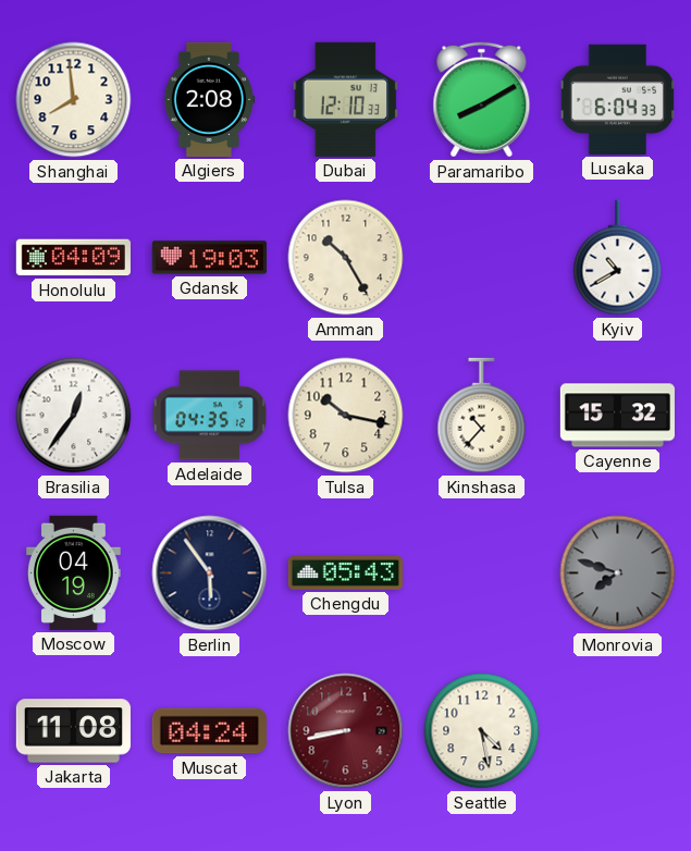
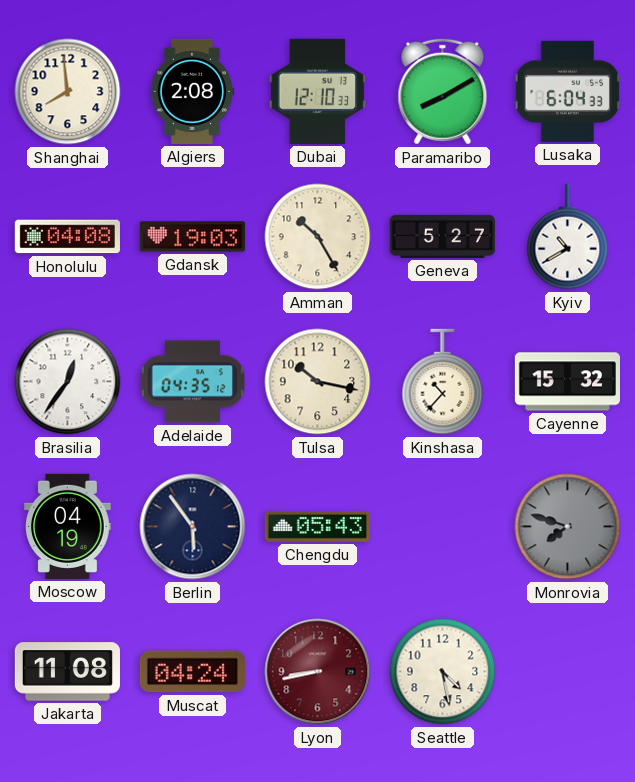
Honolulu: 04:09 -> 04:08 (67, 237)
Geneva: none -> 5:27 (442, 236)
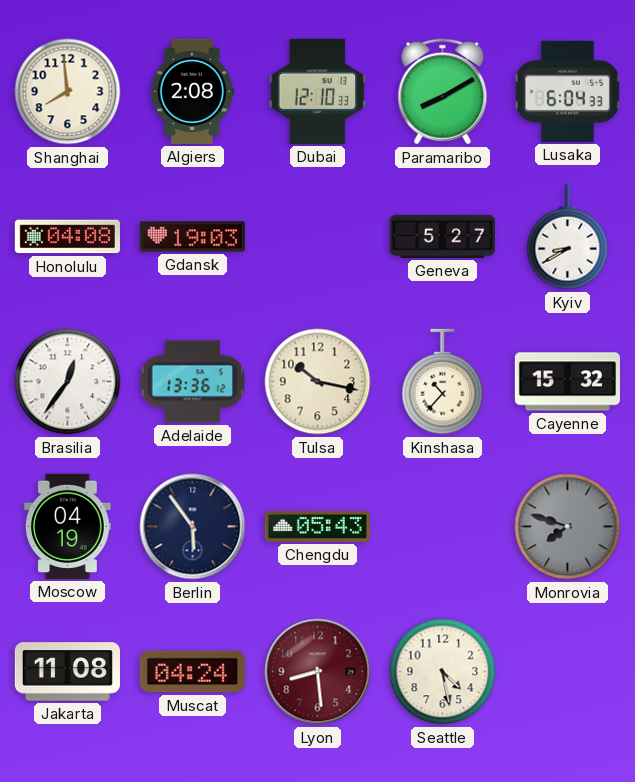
Amman: 10:25 -> none (318, 237)
Kyiv: 10:40 -> 8:40 (568, 237)
Adelaide: 04:35 -> 13:36 (192, 382)
Lyon: 8:43 -> 8:29 (318, 672)
